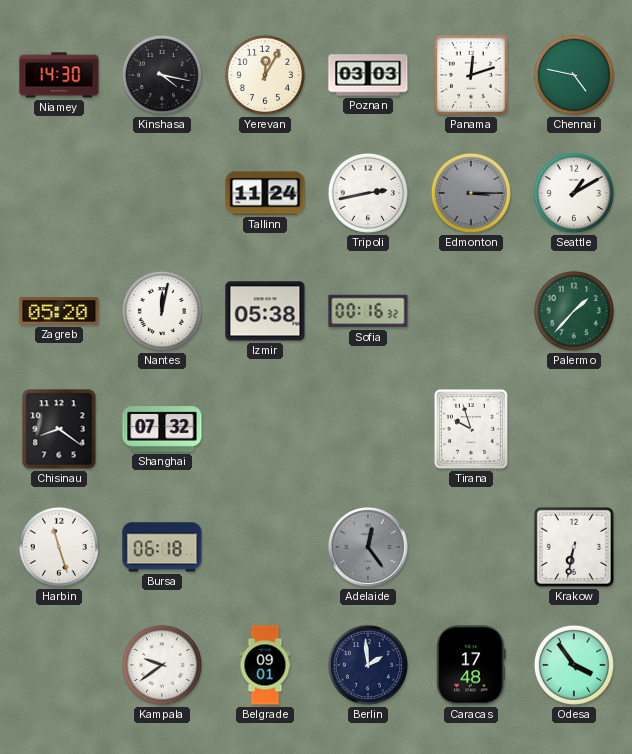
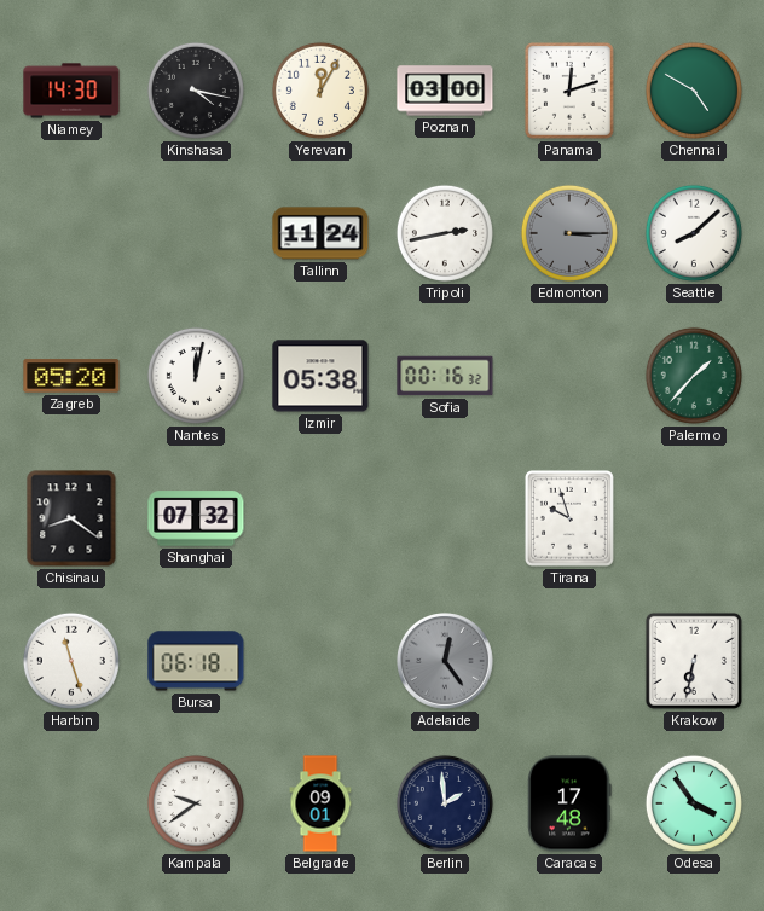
Poznan: 03:03 -> 03:00 (445, 91)
Chennai: 4:47 -> 4:50 (694, 91)
Seattle: 1:10 -> 8:08 (694, 233)
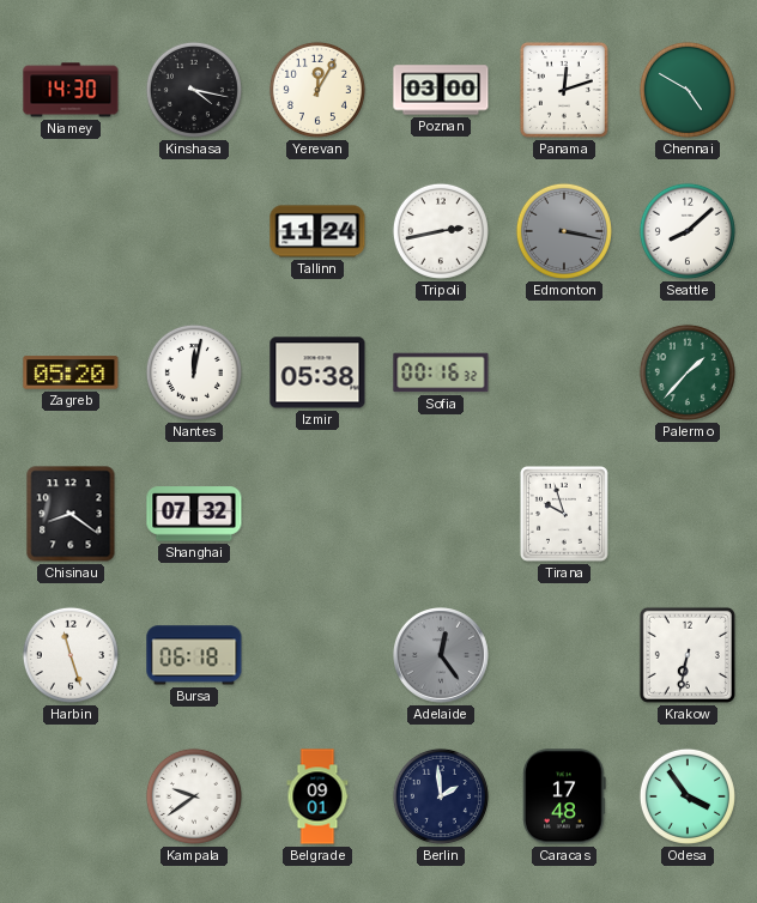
Edmonton: 3:15 -> 3:17 (564, 231)
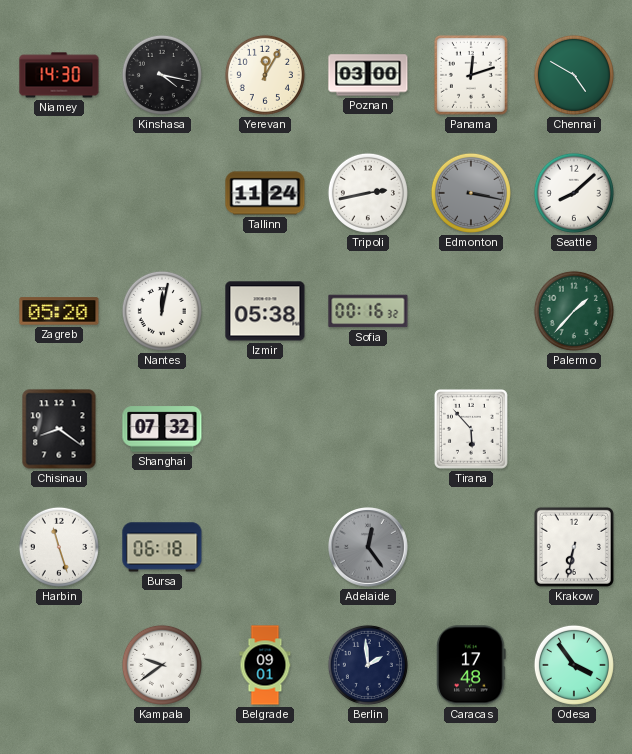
Tirana: 9:57 -> 5:53 (471, 429)
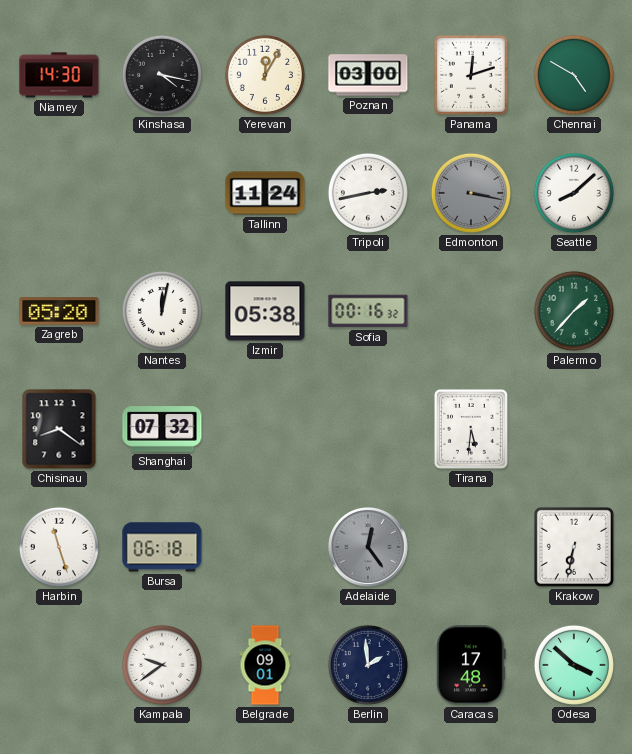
Tirana: 5:53 -> 5:31 (471, 429)
Odesa: 3:54 -> 3:52 (574, 665)
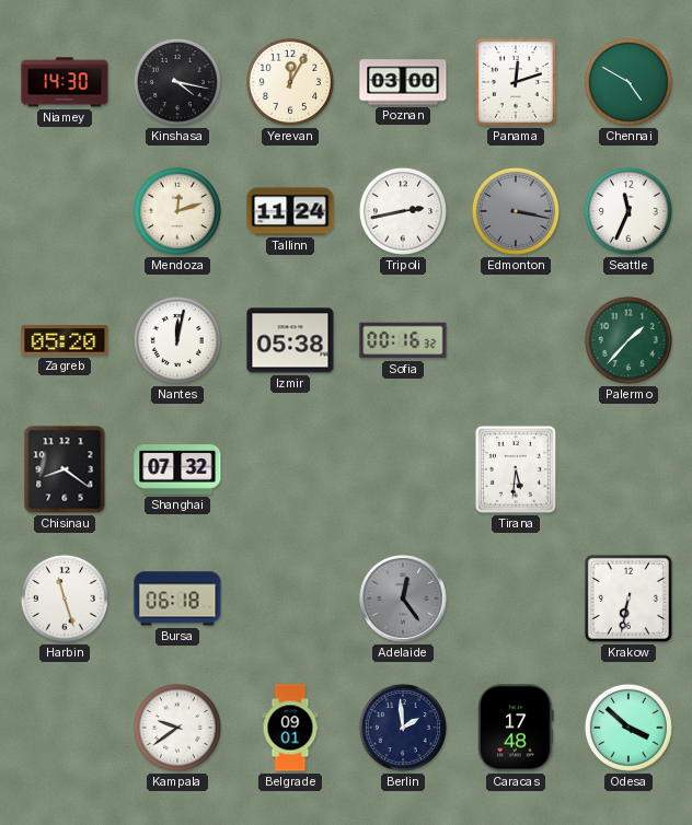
Mendoza: none -> 12:12 (177, 211)
Seattle: 8:08 -> 11:34 (628, 211)
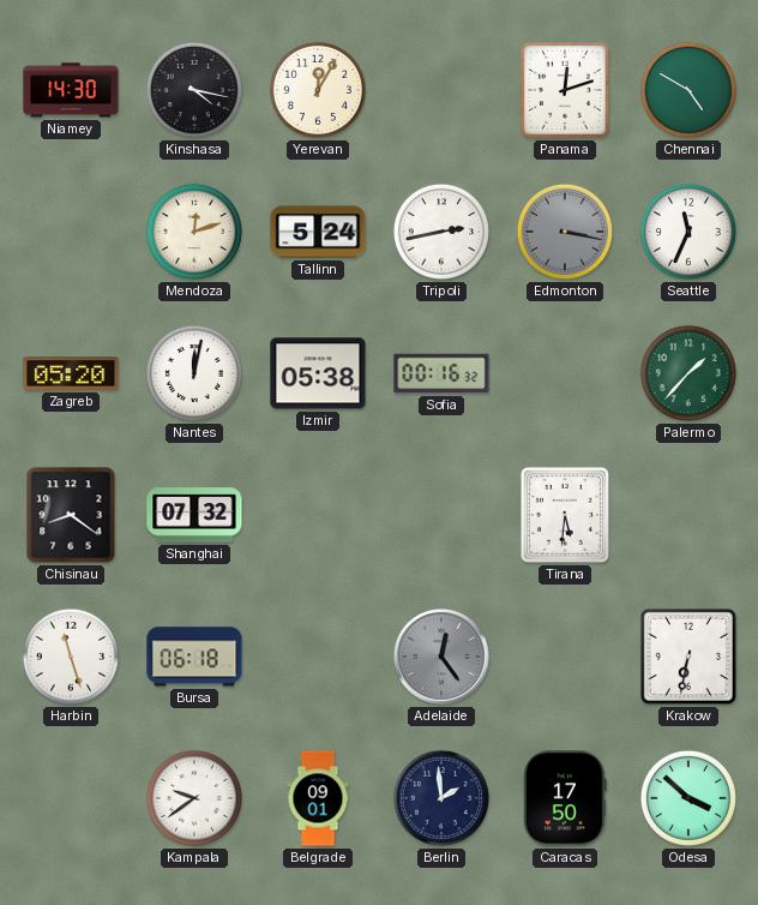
Poznan: 03:00 -> none (403, 82)
Tallinn: 11:24 -> 5:24 (318, 232)
Caracas: 17:48 -> 17:50 (565, 798)
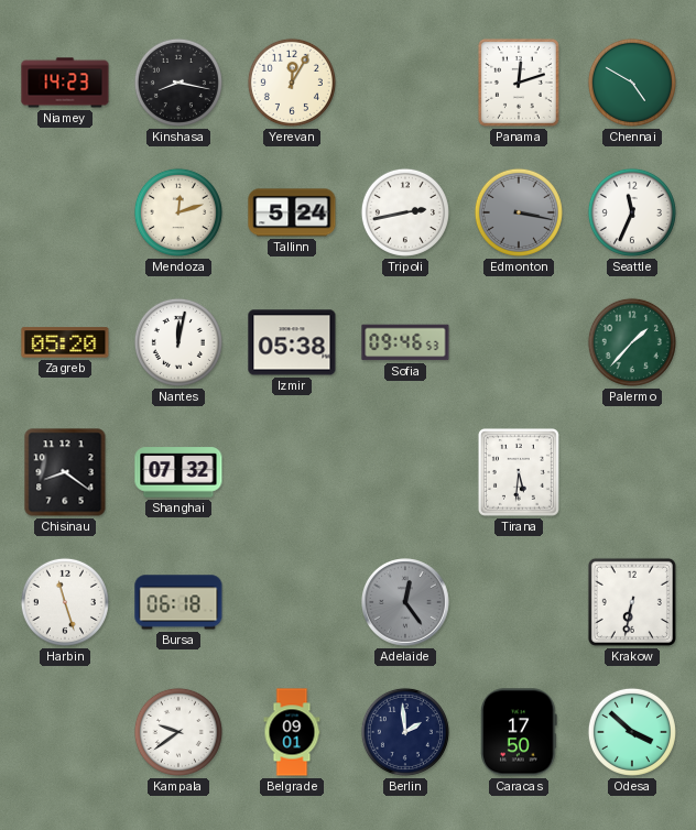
Niamey: 14:30 -> 14:23 (65, 83)
Kinshasa: 4:17 -> 8:17 (178, 83)
Sofia: 00:16 -> 09:46 (405, 342)
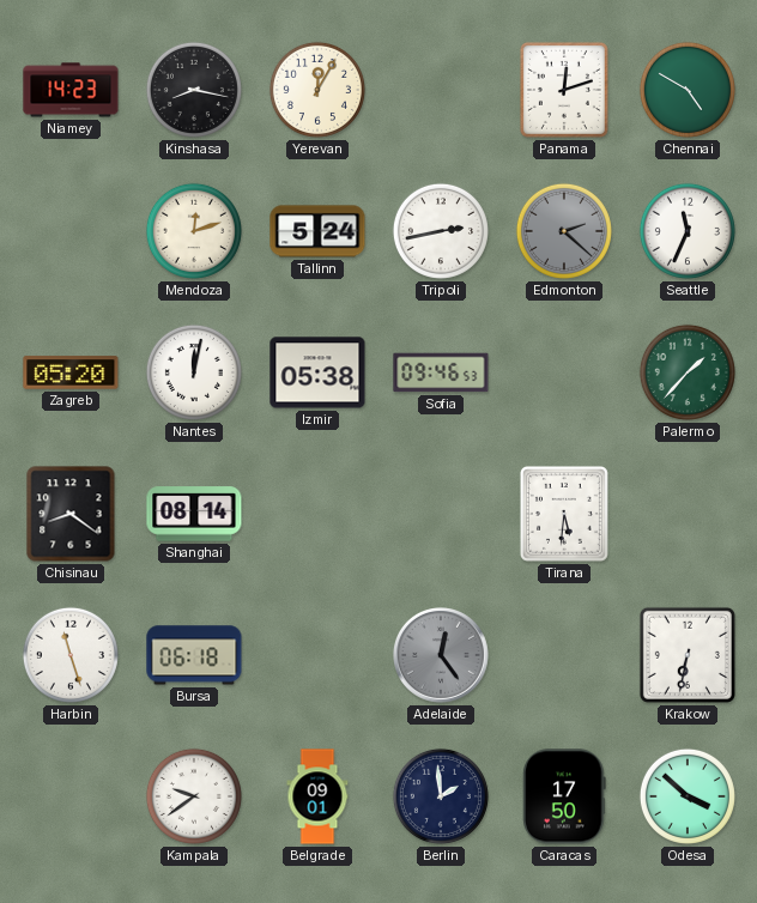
Edmonton: 3:17 -> 2:22 (564, 231)
Shanghai: 07:32 -> 08:14 (194, 514)
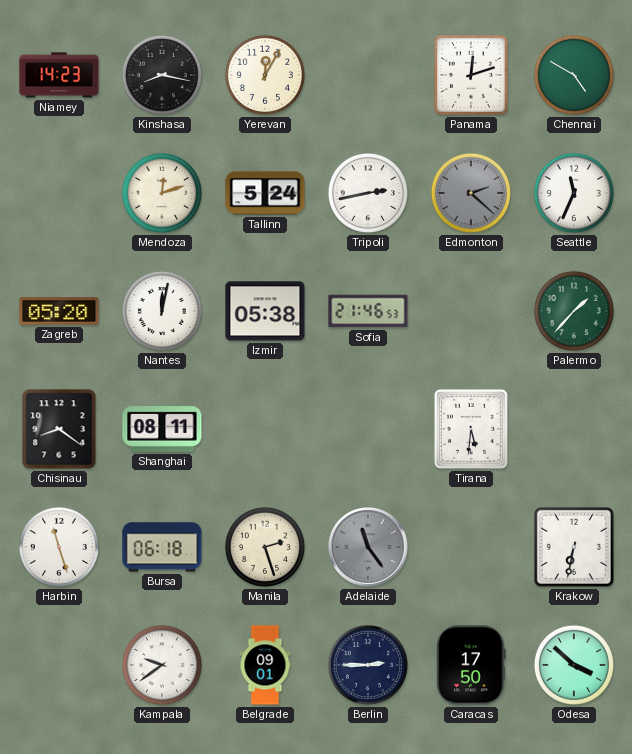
Sofia: 09:46 -> 21:46 (368, 311)
Shanghai: 08:14 -> 08:11 (162, 429)
Manila: none -> 2:27 (265, 547)
Adelaide: 12:24 -> 11:24 (369, 548)
Berlin: 1:59 -> 2:45 (368, 665)
